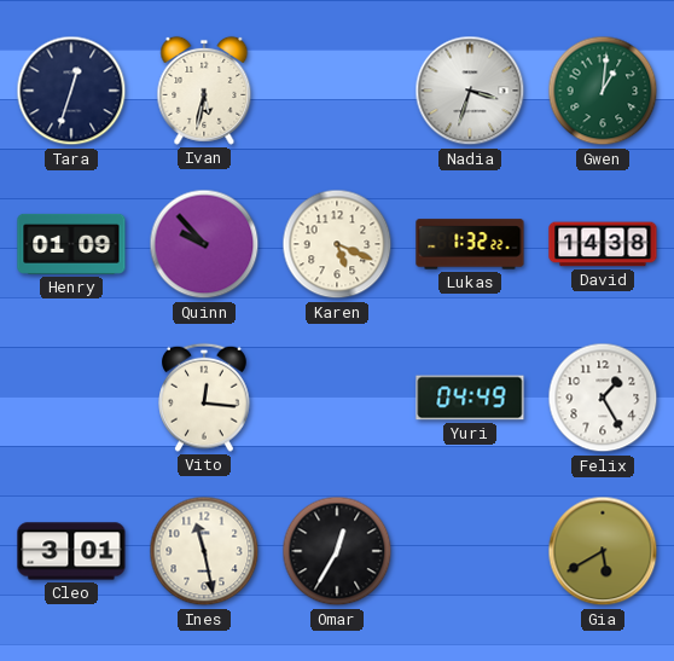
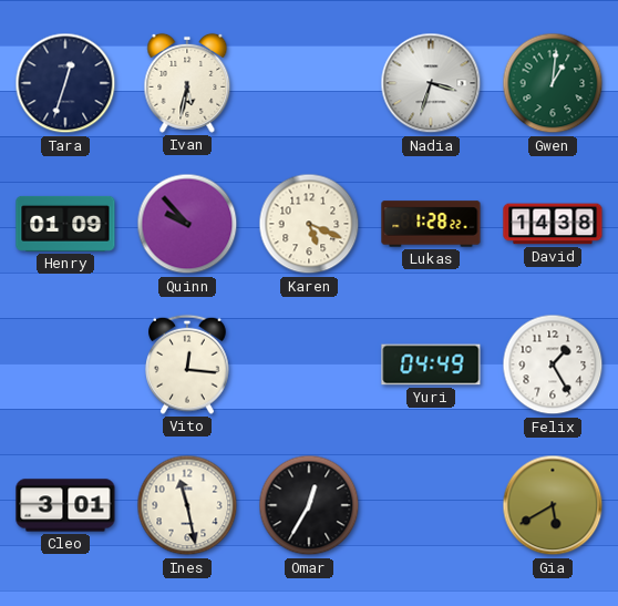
Lukas: 1:32 -> 1:28 (431, 224)
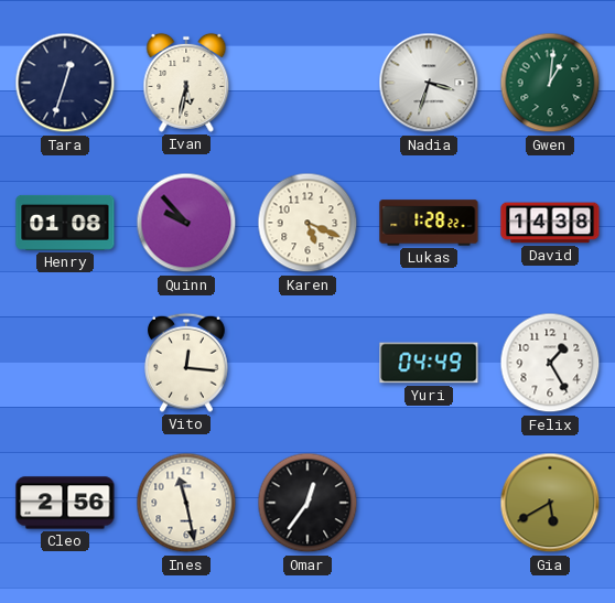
Henry: 01:09 -> 01:08 (65, 223)
Cleo: 3:01 -> 2:56 (65, 503)
Omar: 12:35 -> 12:36 (307, 503)
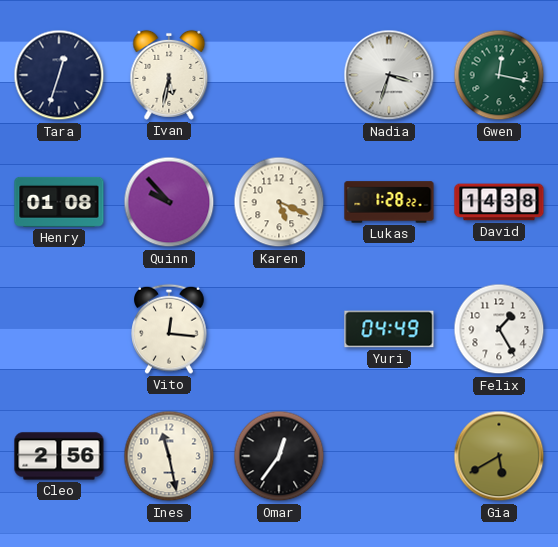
Gwen: 1:01 -> 12:17 (499, 75)
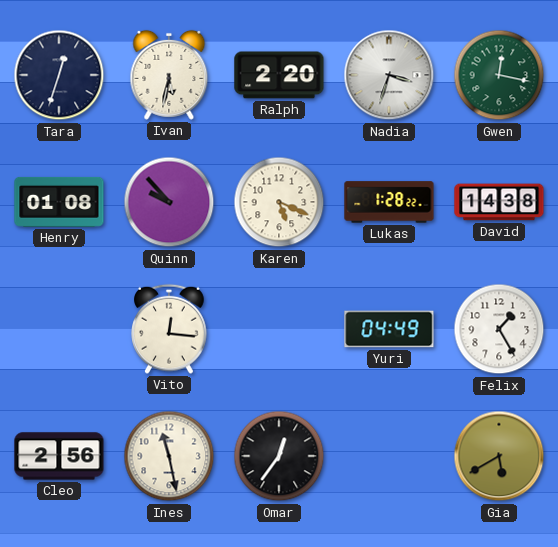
Ralph: none -> 2:20 (279, 75)
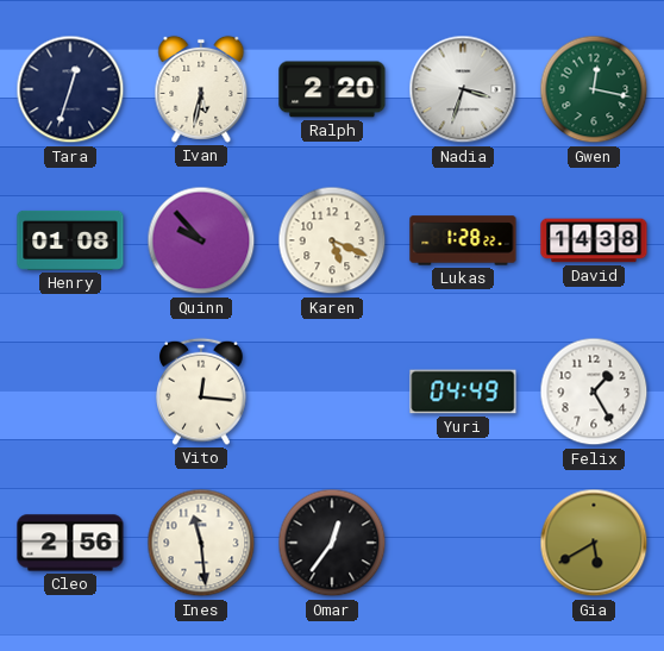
Ines: 11:28 -> 11:29 (201, 543)
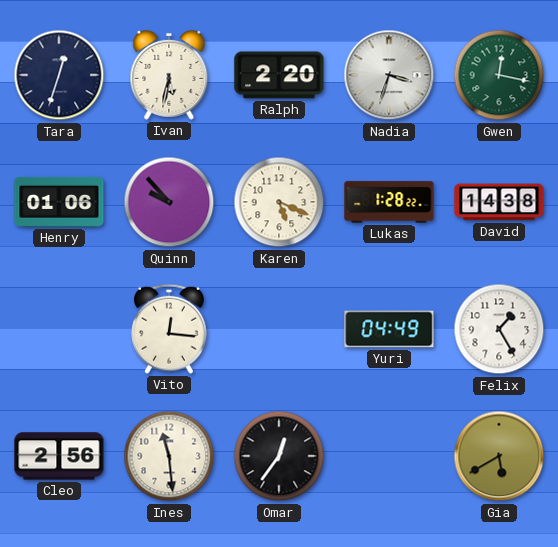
Henry: 01:08 -> 01:06 (59, 202)
